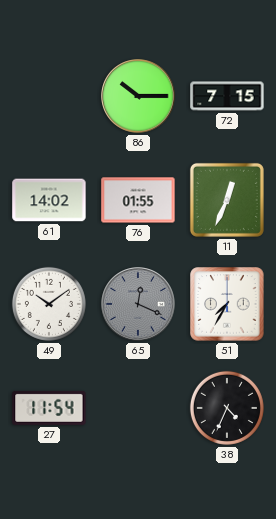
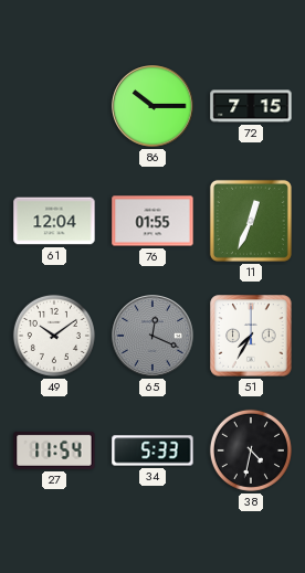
61: 14:02 -> 12:04 (54, 221)
34: none -> 5:33 (152, 450)
38: 4:34 -> 4:32 (251, 450)
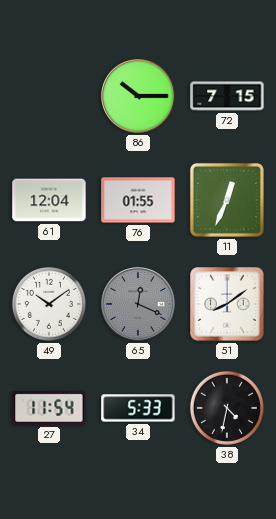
51: 7:35 -> 8:09 (227, 304)
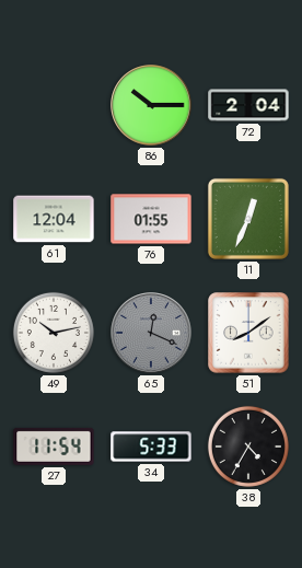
72: 7:15 -> 2:04 (248, 105)
49: 10:09 -> 10:13 (54, 333)
38: 4:32 -> 4:35 (248, 447)
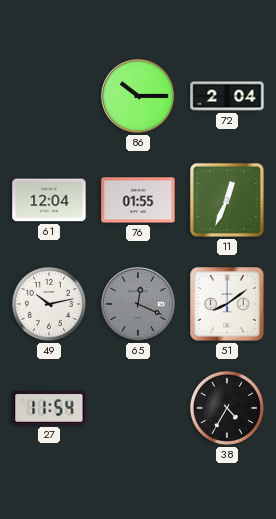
34: 5:33 -> none (151, 447)
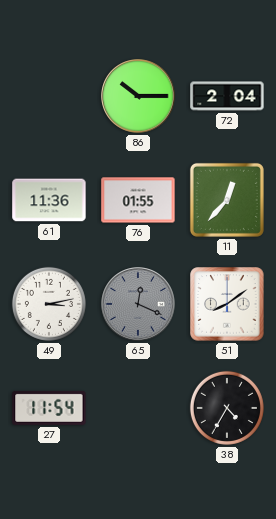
61: 12:04 -> 11:36 (49, 200)
11: 12:34 -> 12:37 (227, 200)
49: 10:13 -> 3:13 (49, 304)
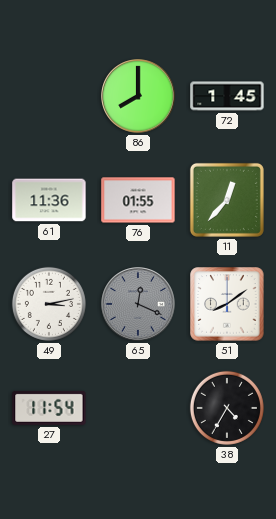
86: 10:15 -> 8:00 (138, 96)
72: 2:04 -> 1:45 (227, 96)
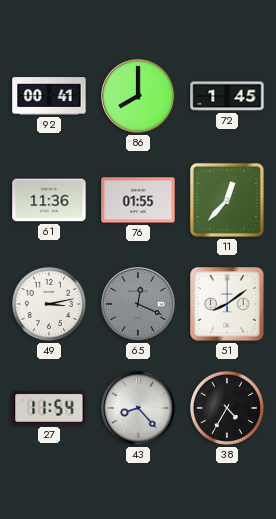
92: none -> 00:41 (49, 96)
43: none -> 8:23 (138, 408)
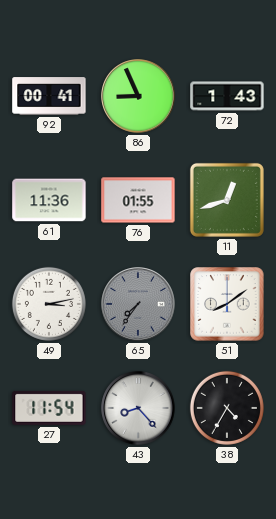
86: 8:00 -> 8:56 (138, 96)
72: 1:45 -> 1:43 (227, 96)
11: 12:37 -> 12:42 (227, 200)
65: 12:19 -> 7:36 (138, 304)
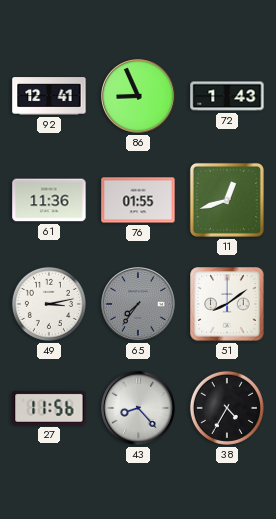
92: 00:41 -> 12:41 (49, 96)
27: 11:54 -> 11:56 (49, 408)
